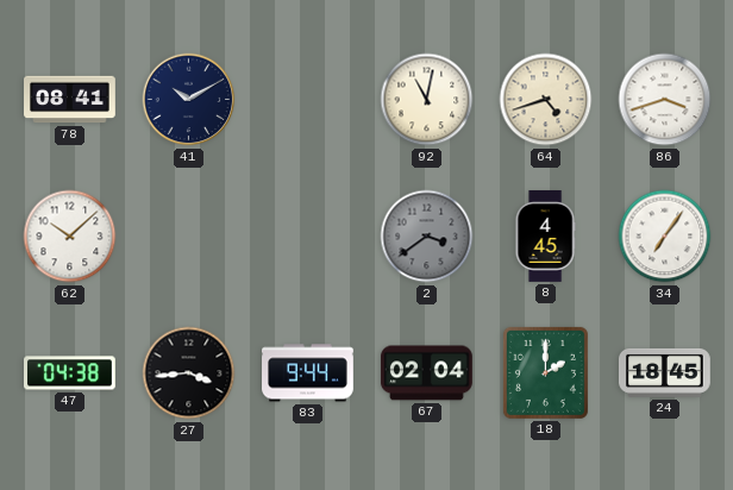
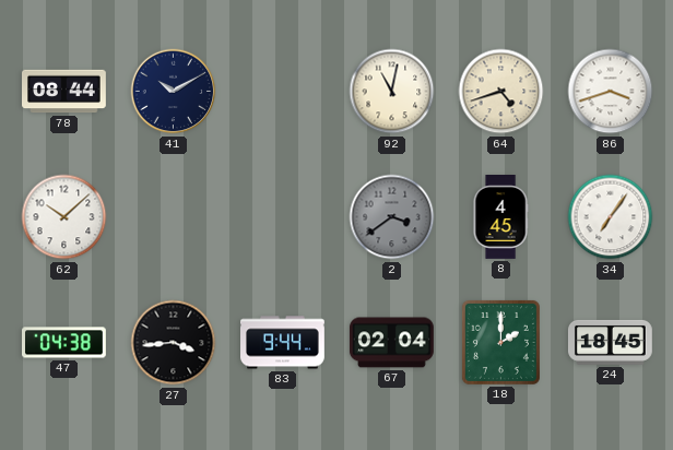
78: 08:41 -> 08:44 (64, 92)
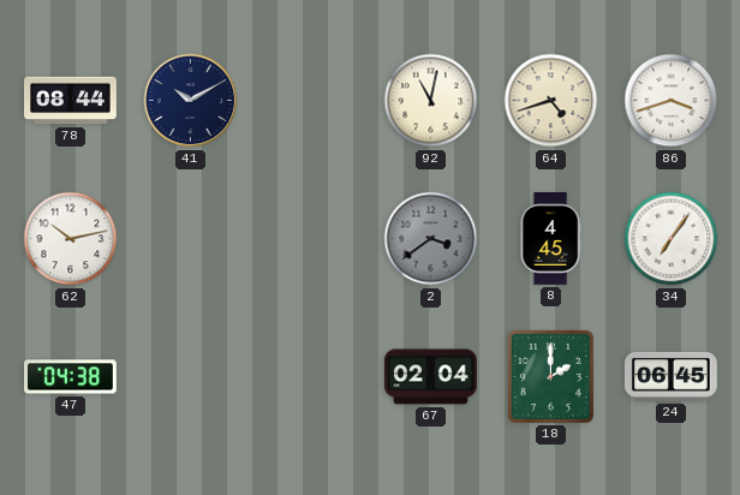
62: 10:08 -> 10:13 (71, 239)
27: 3:44 -> none (174, 343)
83: 9:44 -> none (283, 343)
24: 18:45 -> 06:45 (670, 376)
